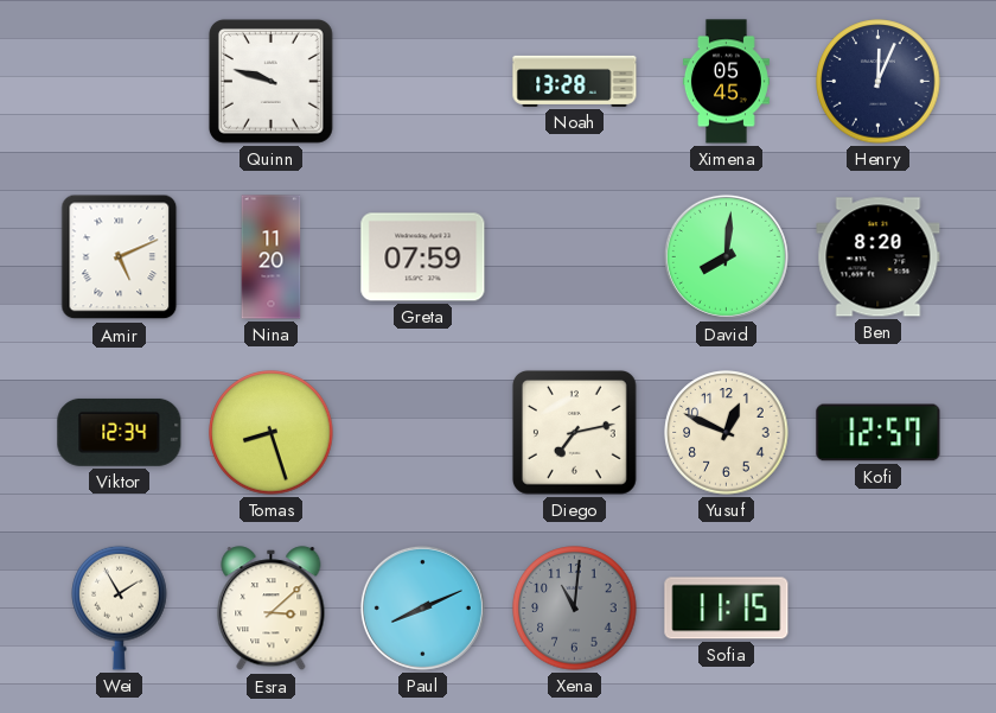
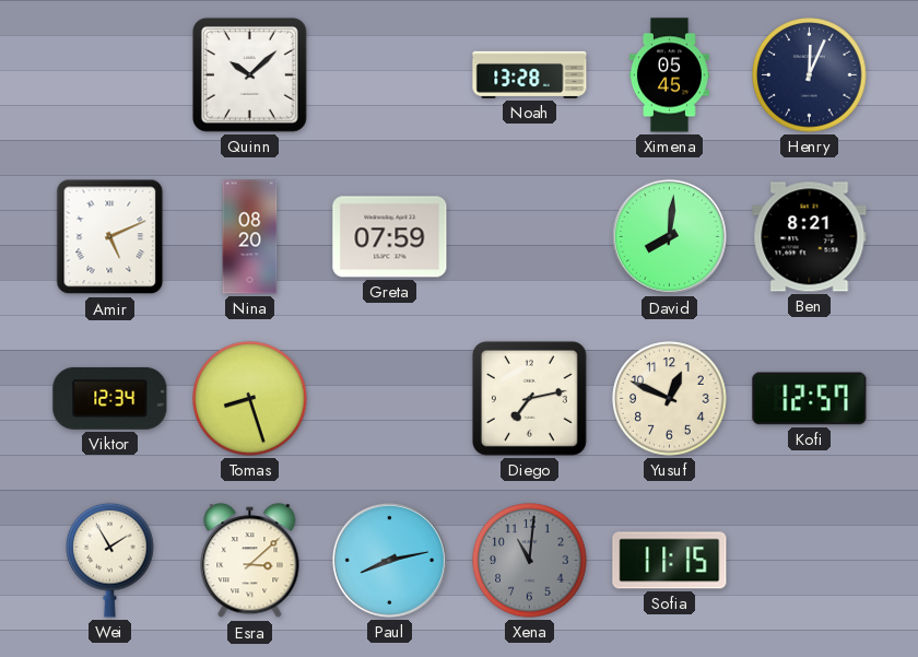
Quinn: 9:48 -> 10:08 (249, 74)
Nina: 11:20 -> 08:20 (250, 237)
Ben: 8:20 -> 8:21 (810, 237)
Paul: 8:11 -> 8:13 (389, 560)
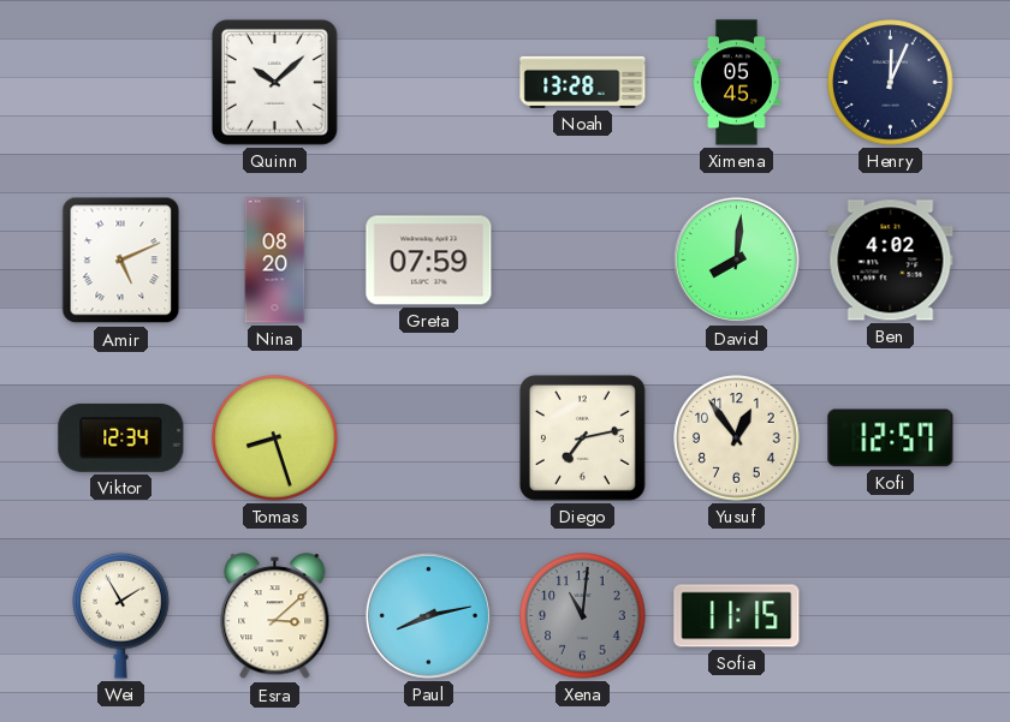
Ben: 8:21 -> 4:02 (891, 261)
Yusuf: 12:49 -> 12:54 (737, 438)
